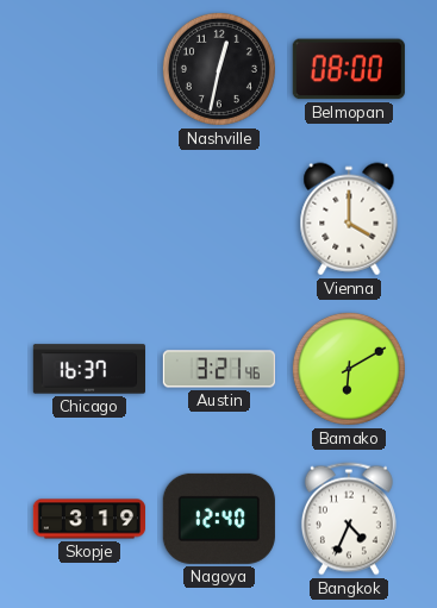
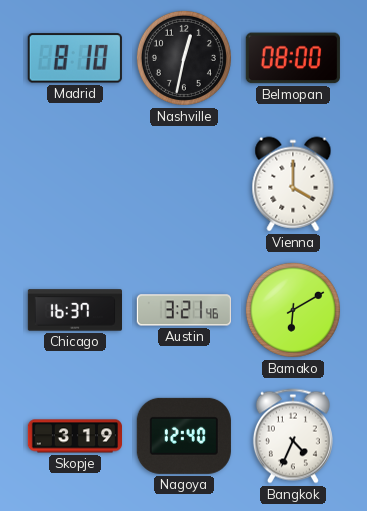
Madrid: none -> 8:10 (75, 58)
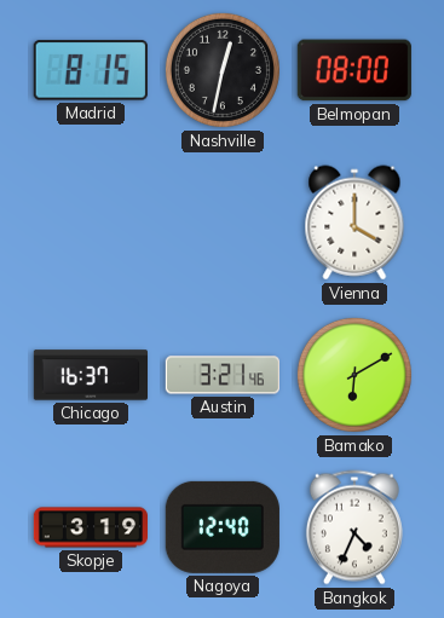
Madrid: 8:10 -> 8:15 (91, 70)
